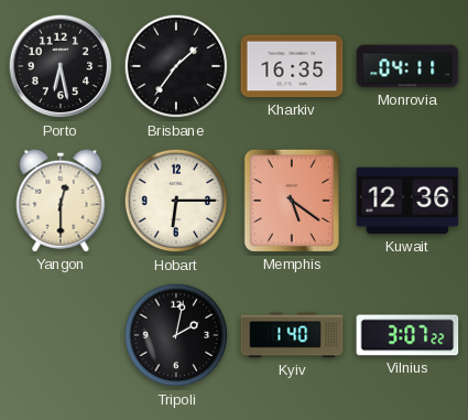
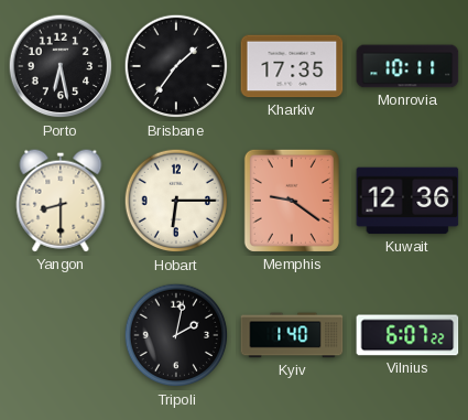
Kharkiv: 16:35 -> 17:35 (292, 66)
Monrovia: 04:11 -> 10:11 (407, 66)
Yangon: 12:30 -> 8:30 (61, 201)
Memphis: 5:21 -> 9:21 (292, 201)
Vilnius: 3:07 -> 6:07 (407, 335)
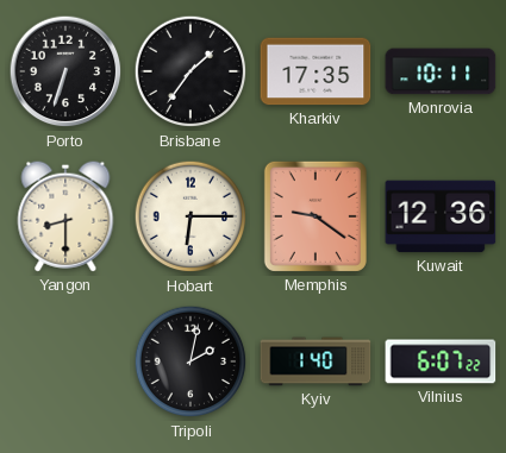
Porto: 6:28 -> 6:33 (65, 71)
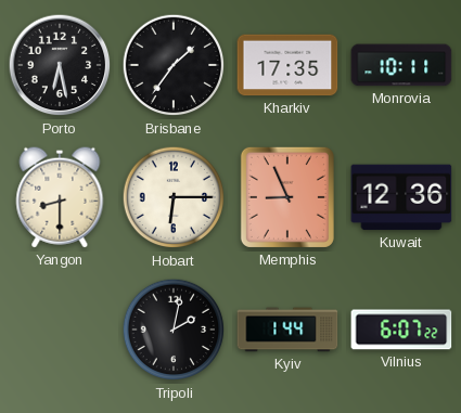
Porto: 6:33 -> 6:28 (60, 65)
Memphis: 9:21 -> 8:56 (287, 197)
Kyiv: 1:40 -> 1:44 (287, 330)
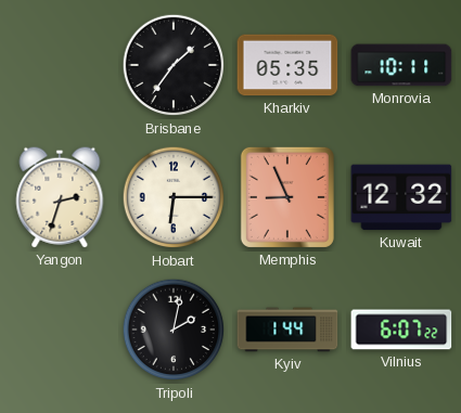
Porto: 6:28 -> none (60, 65)
Kharkiv: 17:35 -> 05:35 (287, 65)
Yangon: 8:30 -> 2:33 (60, 197)
Kuwait: 12:36 -> 12:32 (401, 197)
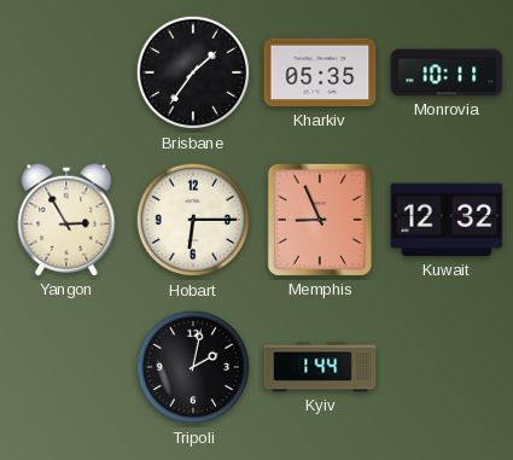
Yangon: 2:33 -> 2:55 (66, 220)
Vilnius: 6:07 -> none (401, 330)
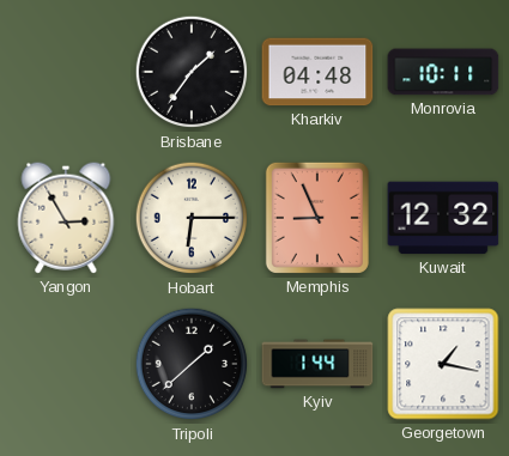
Kharkiv: 05:35 -> 04:48 (317, 72)
Tripoli: 2:02 -> 1:38 (192, 364)
Georgetown: none -> 1:17 (443, 364)
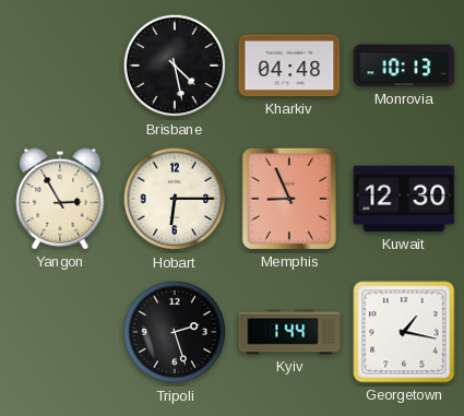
Brisbane: 1:36 -> 4:28 (175, 66)
Monrovia: 10:11 -> 10:13 (404, 66)
Kuwait: 12:32 -> 12:30 (404, 199)
Tripoli: 1:38 -> 2:27 (175, 332)
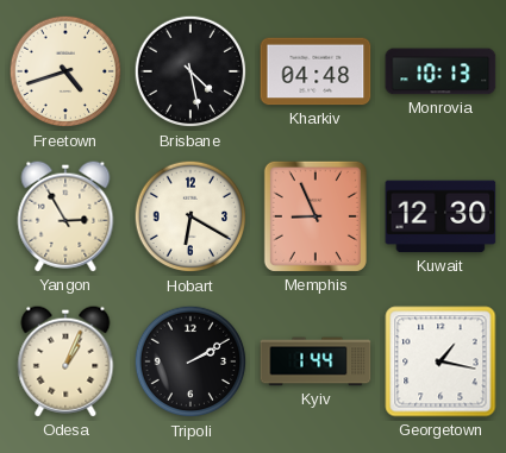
Freetown: none -> 4:42 (65, 71)
Hobart: 6:15 -> 6:20 (190, 216)
Odesa: none -> 1:04 (65, 361)
Tripoli: 2:27 -> 2:10 (190, 361)
